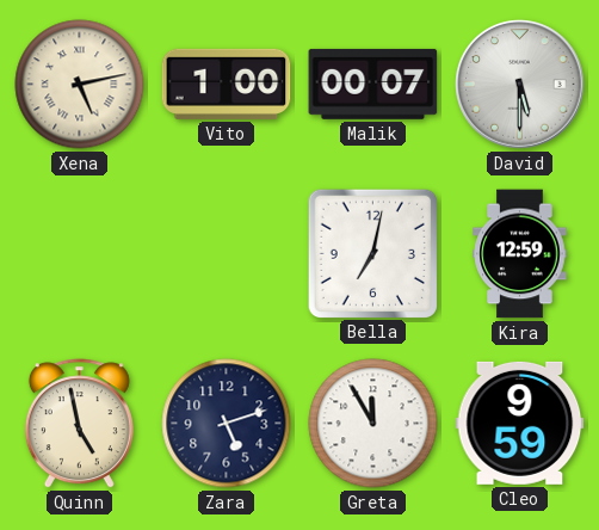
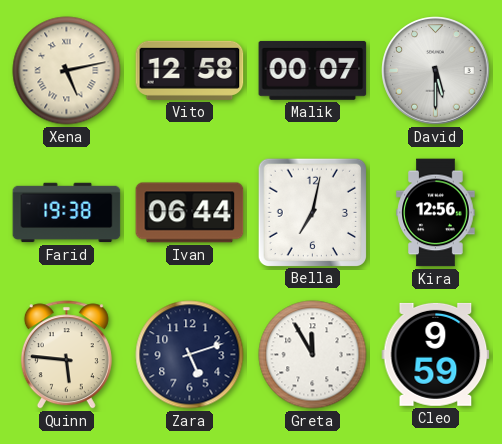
Vito: 1:00 -> 12:58 (190, 70)
Farid: none -> 19:38 (67, 213)
Ivan: none -> 06:44 (190, 213)
Kira: 12:59 -> 12:56 (436, 213)
Quinn: 4:58 -> 5:46 (66, 355)
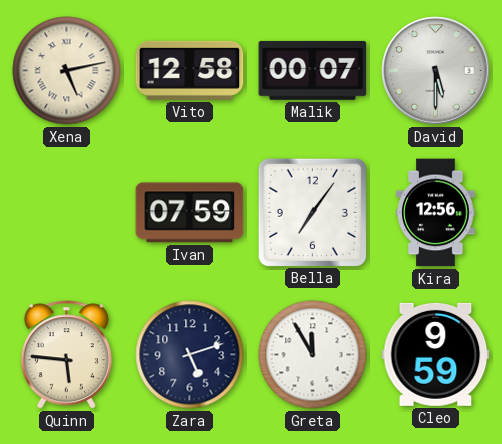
Farid: 19:38 -> none (67, 213)
Ivan: 06:44 -> 07:59 (190, 213)
Bella: 7:02 -> 7:06 (312, 212)
